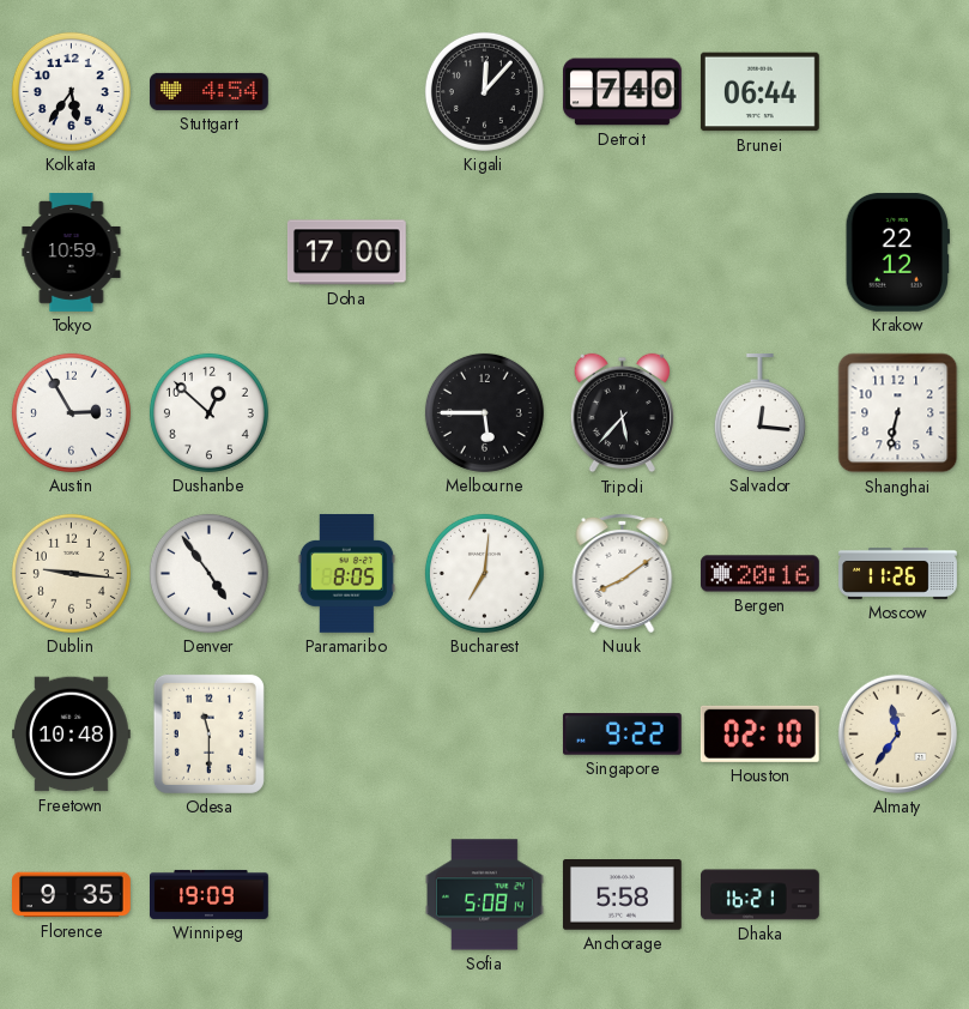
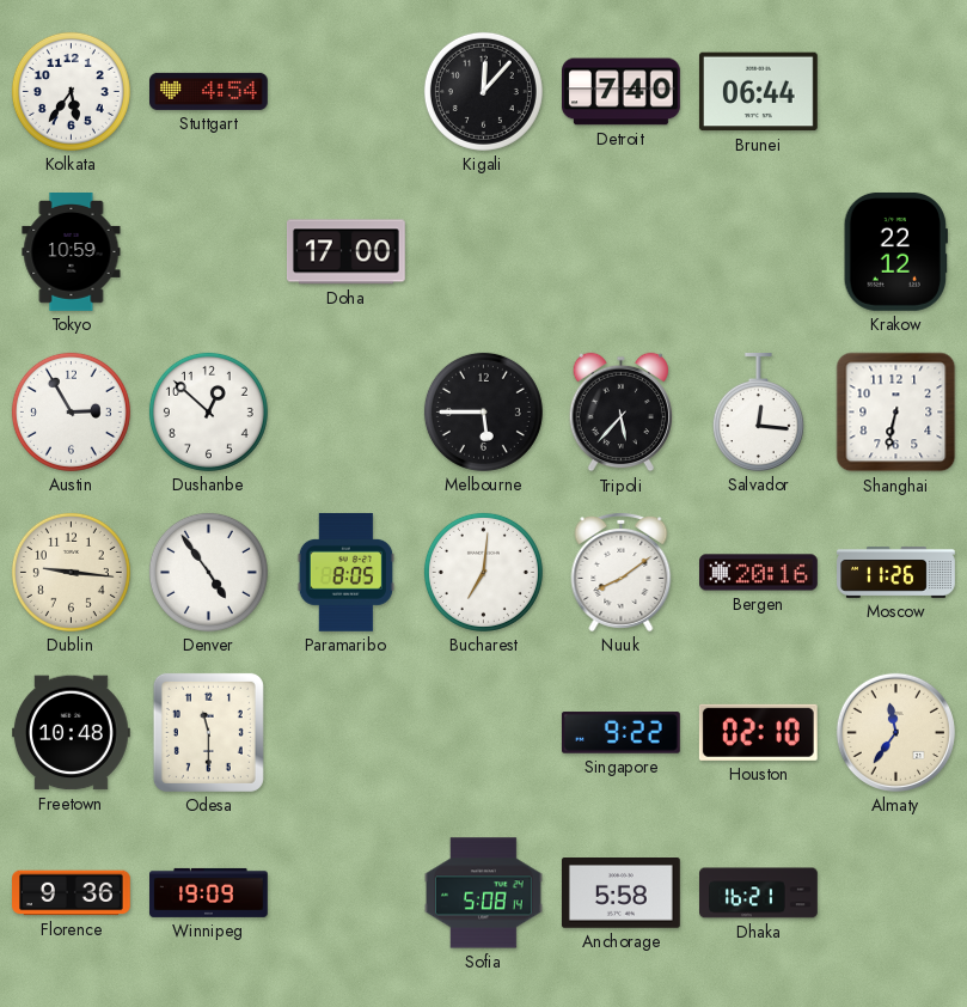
Florence: 9:35 -> 9:36 (72, 893)
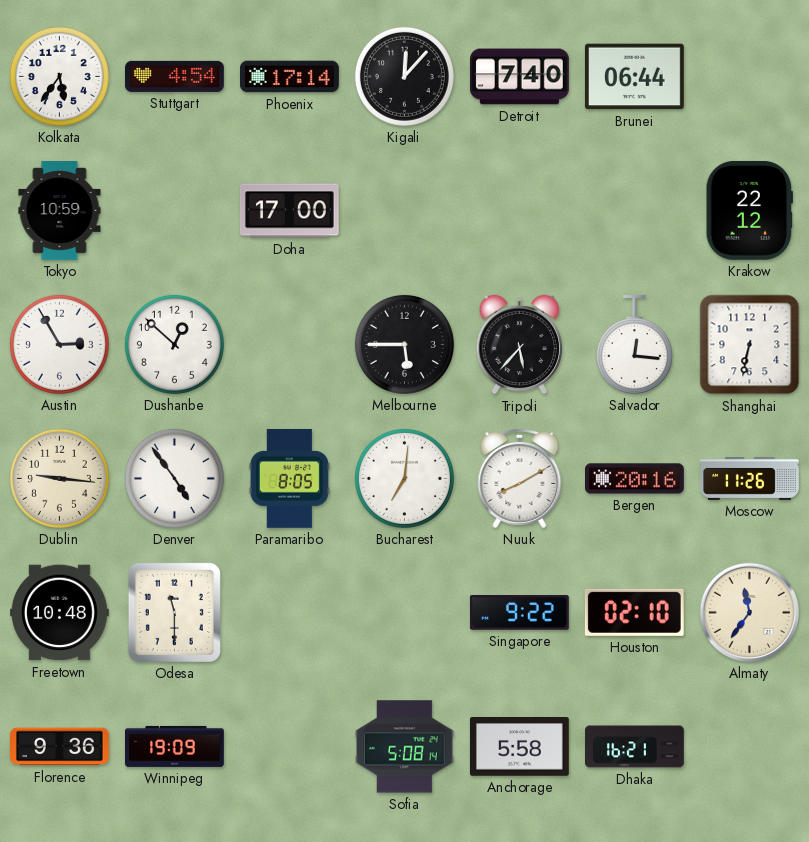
Phoenix: none -> 17:14 (290, 77)
Nuuk: 8:09 -> 8:10 (520, 478)
